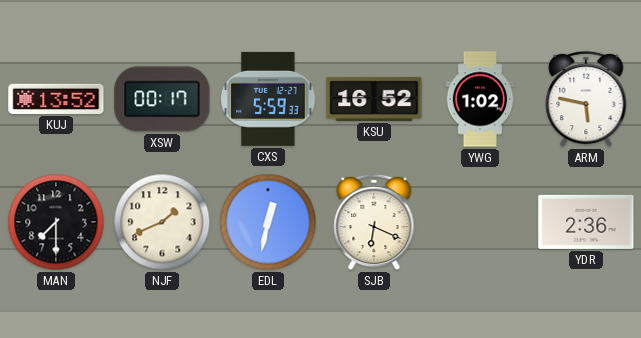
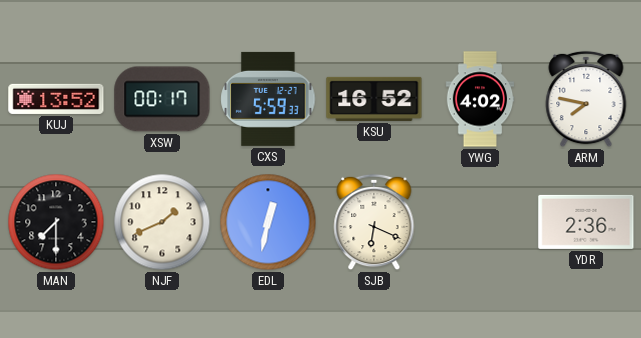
YWG: 1:02 -> 4:02 (480, 99)
ARM: 5:47 -> 7:47 (586, 99)
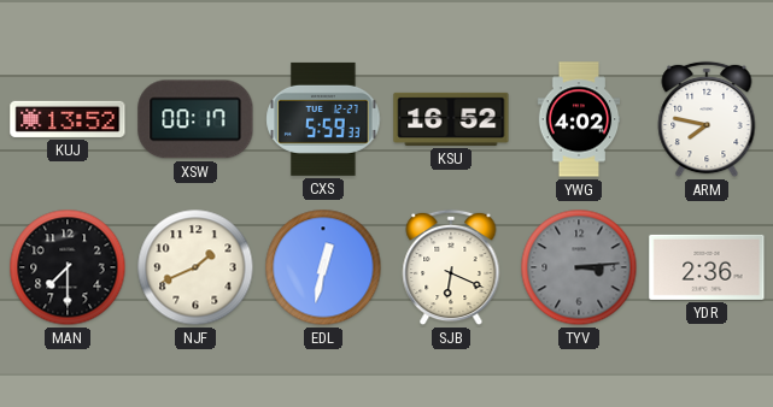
TYV: none -> 3:14 (579, 267)
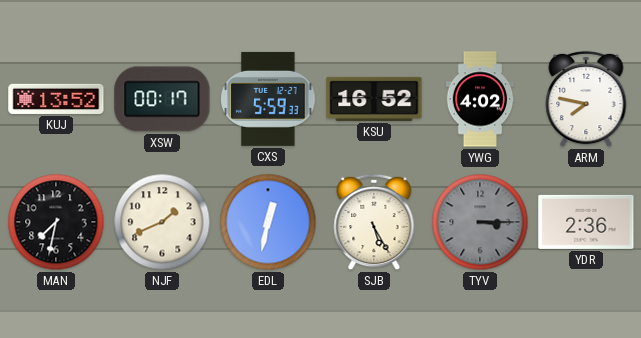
MAN: 7:30 -> 7:32 (56, 222)
SJB: 6:19 -> 5:25 (374, 222)
TYV: 3:14 -> 3:15 (480, 222)
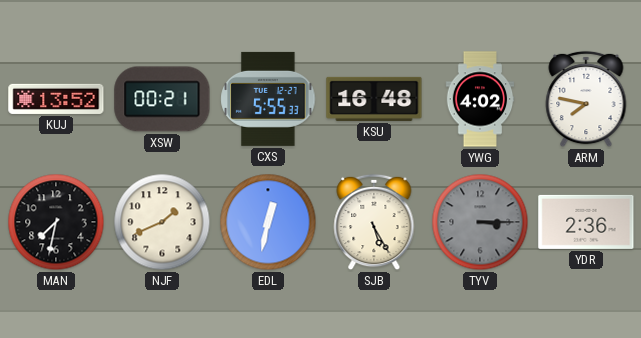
XSW: 00:17 -> 00:21 (162, 99)
CXS: 5:59 -> 5:55 (268, 99)
KSU: 16:52 -> 16:48 (374, 99)
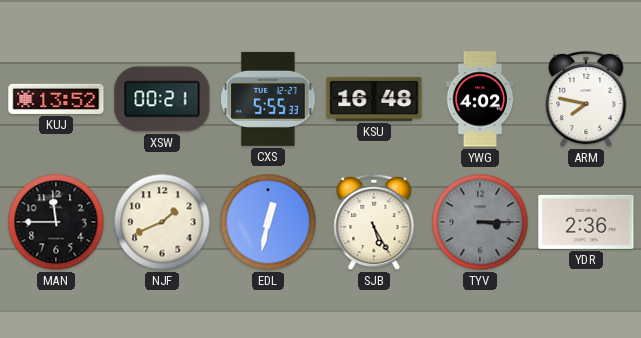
MAN: 7:32 -> 11:45 (56, 222)
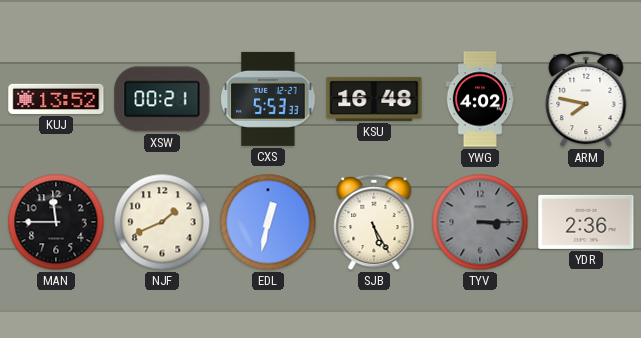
CXS: 5:55 -> 5:53 (268, 99)
